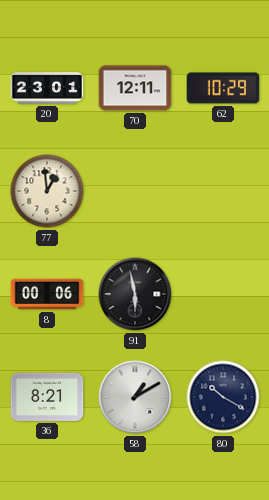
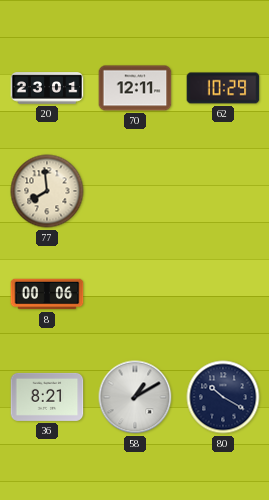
77: 12:59 -> 7:59 (47, 191)
91: 5:58 -> none (135, 294)
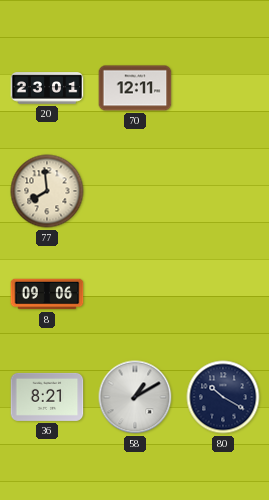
62: 10:29 -> none (223, 88)
8: 00:06 -> 09:06 (47, 294)
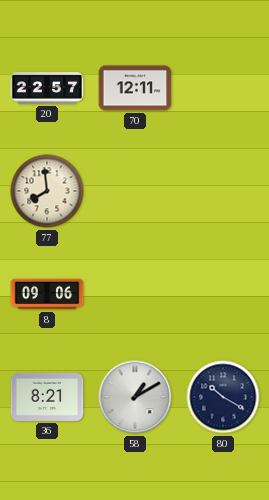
20: 23:01 -> 22:57 (47, 88)
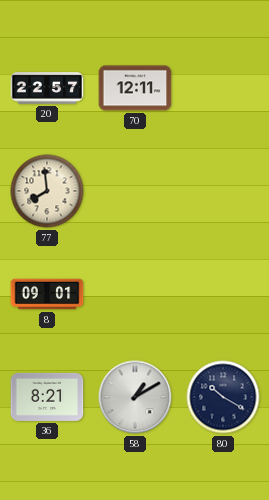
8: 09:06 -> 09:01 (47, 294)
